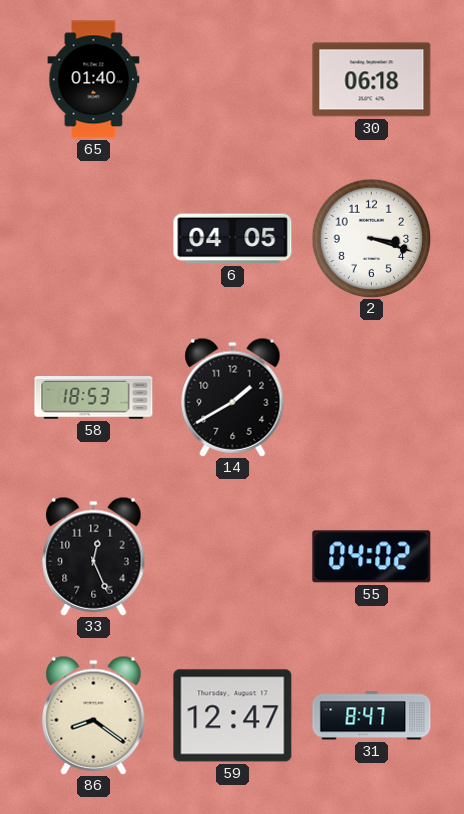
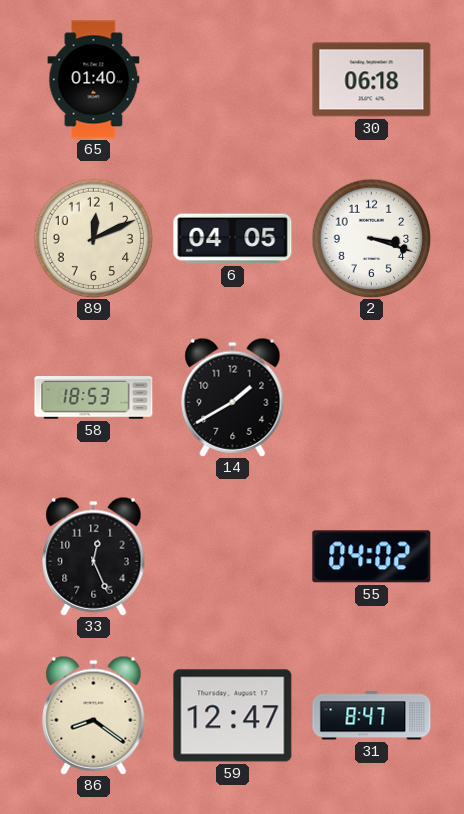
89: none -> 12:11 (93, 238)
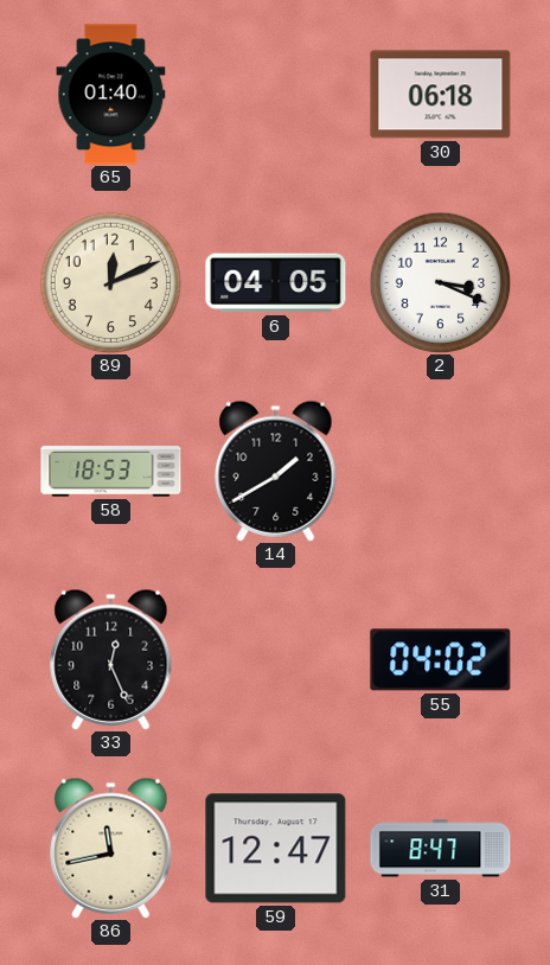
2: 3:18 -> 3:19 (440, 282)
86: 8:21 -> 11:43 (111, 848)
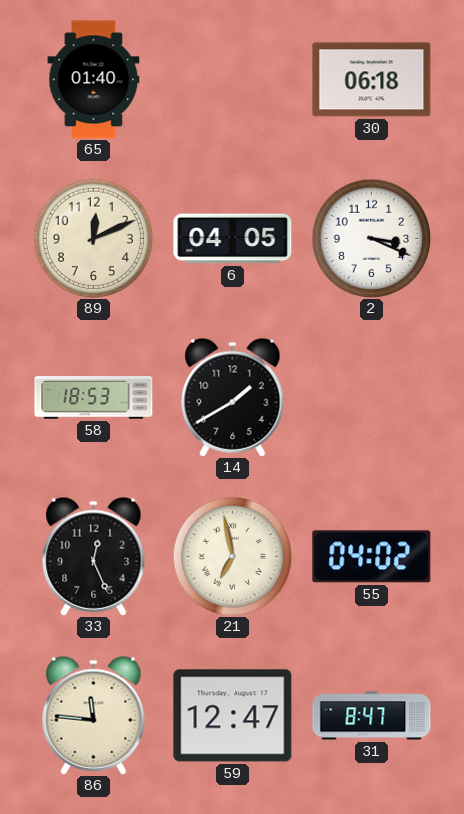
21: none -> 6:58 (232, 556)
86: 11:43 -> 11:46 (94, 715)
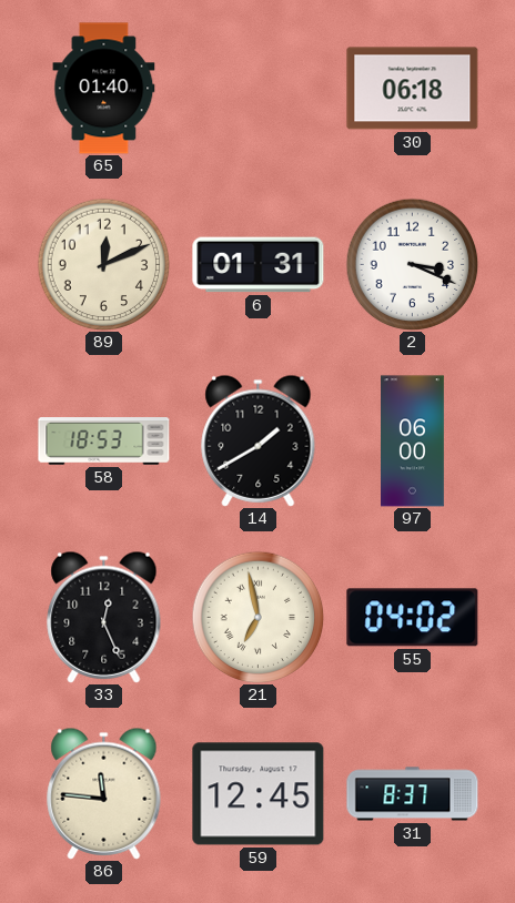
6: 04:05 -> 01:31 (259, 265)
97: none -> 06:00 (413, 442)
59: 12:47 -> 12:45 (259, 794)
31: 8:47 -> 8:37 (413, 794)
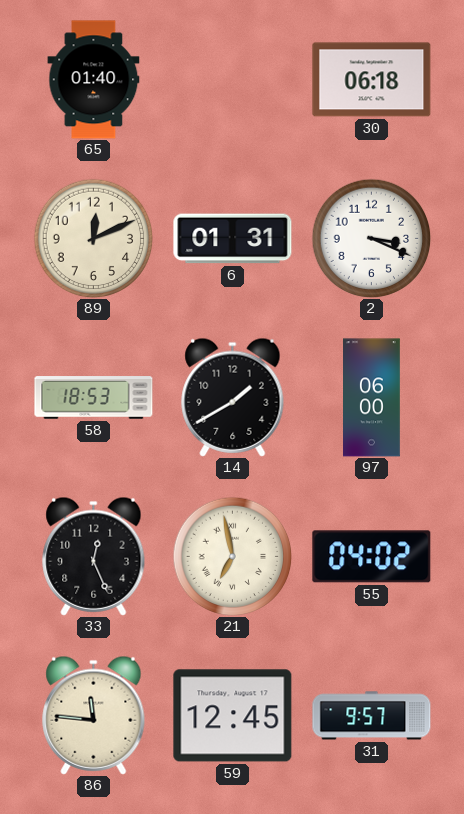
31: 8:37 -> 9:57 (372, 716)
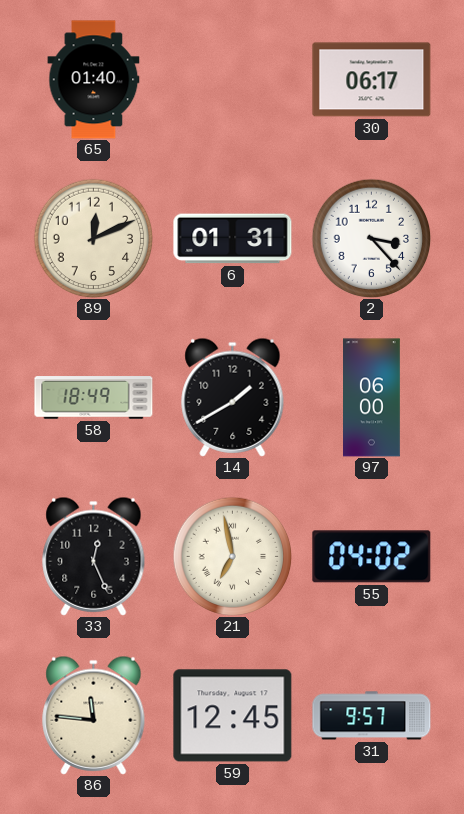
30: 06:18 -> 06:17 (372, 80)
2: 3:19 -> 3:23 (371, 238)
58: 18:53 -> 18:49 (94, 398)
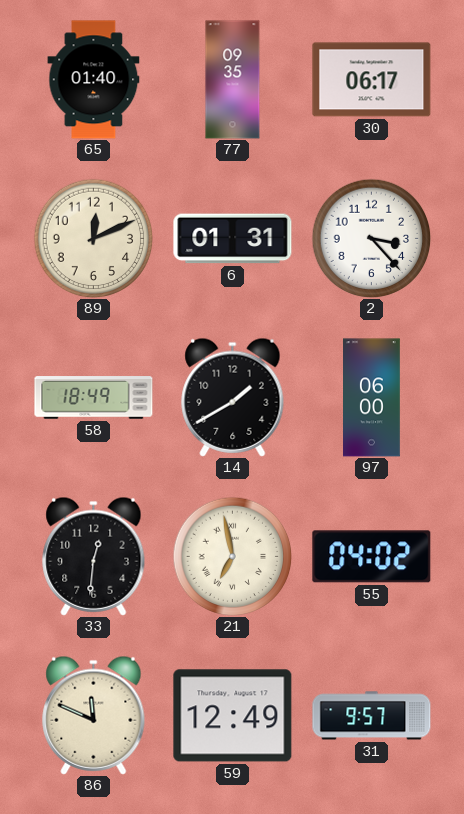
77: none -> 09:35 (233, 80)
33: 12:26 -> 12:31 (94, 556)
86: 11:46 -> 11:49 (94, 715)
59: 12:45 -> 12:49 (233, 716)
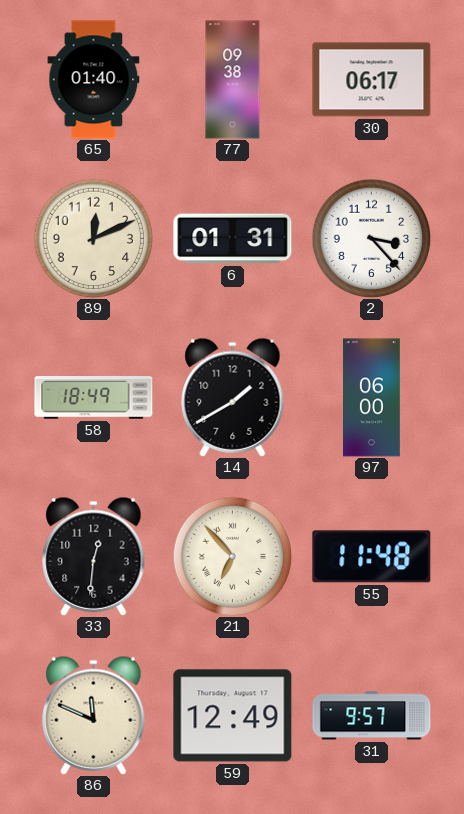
77: 09:35 -> 09:38 (233, 80)
21: 6:58 -> 6:53 (232, 556)
55: 04:02 -> 11:48 (372, 557)
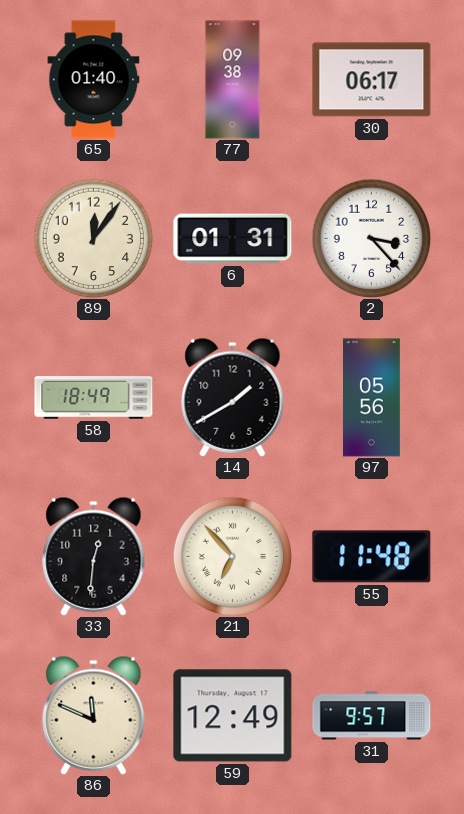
89: 12:11 -> 12:06 (93, 238)
97: 06:00 -> 05:56 (372, 398)
